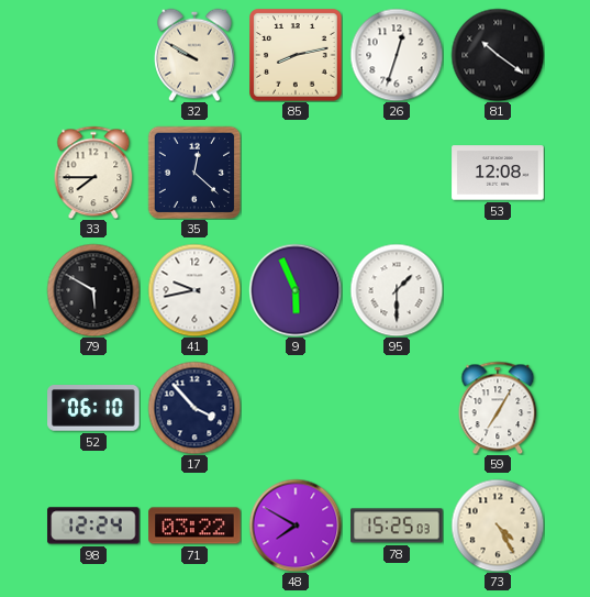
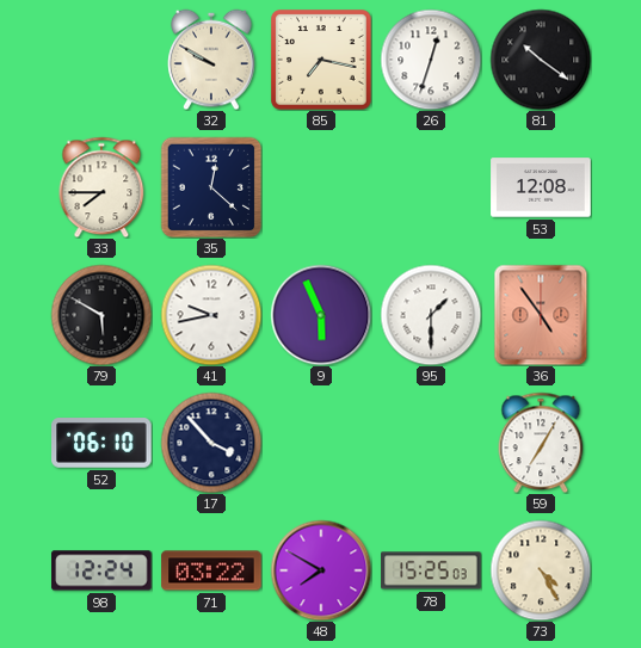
85: 8:13 -> 7:17 (321, 60)
36: none -> 4:54 (541, 315)
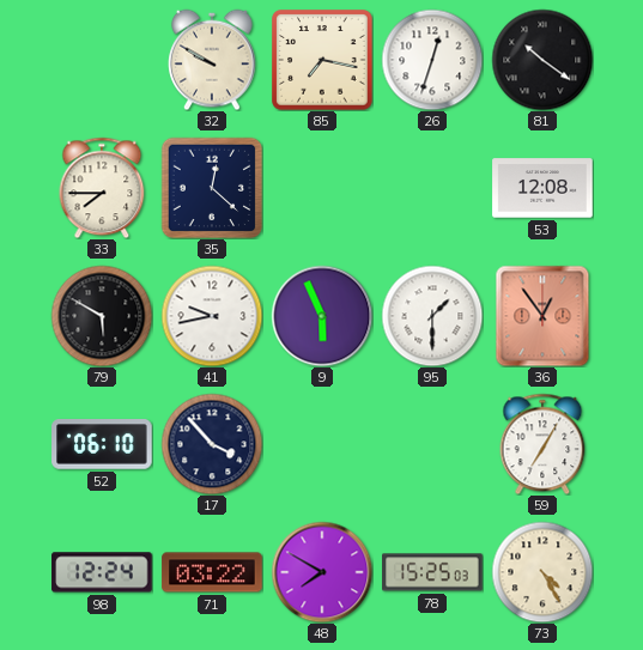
36: 4:54 -> 12:54 (542, 316)
